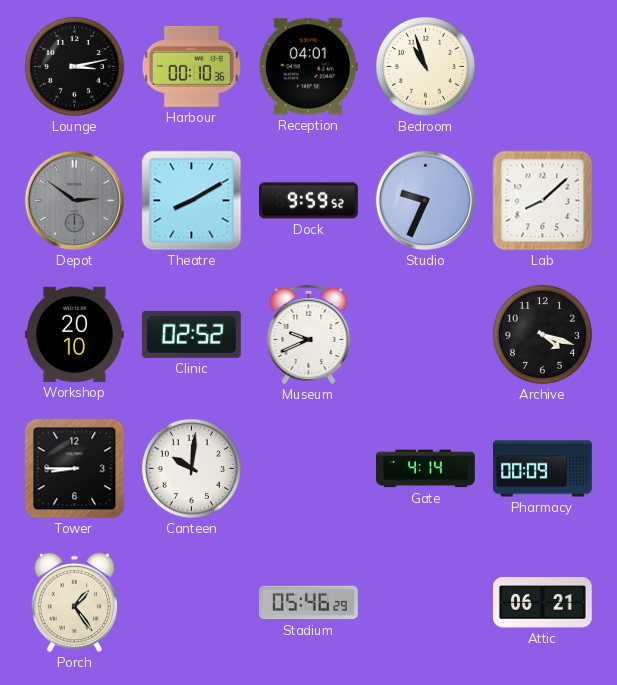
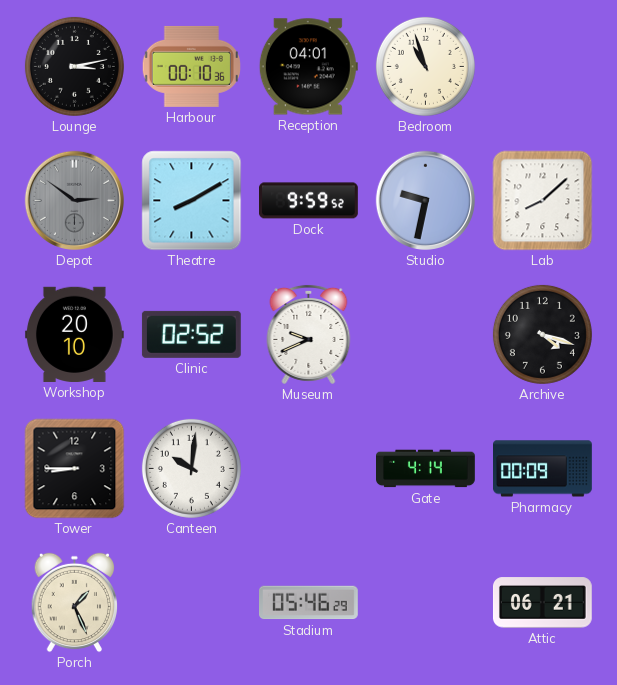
Studio: 9:34 -> 9:32 (425, 200)
Porch: 1:24 -> 1:26 (74, 603)
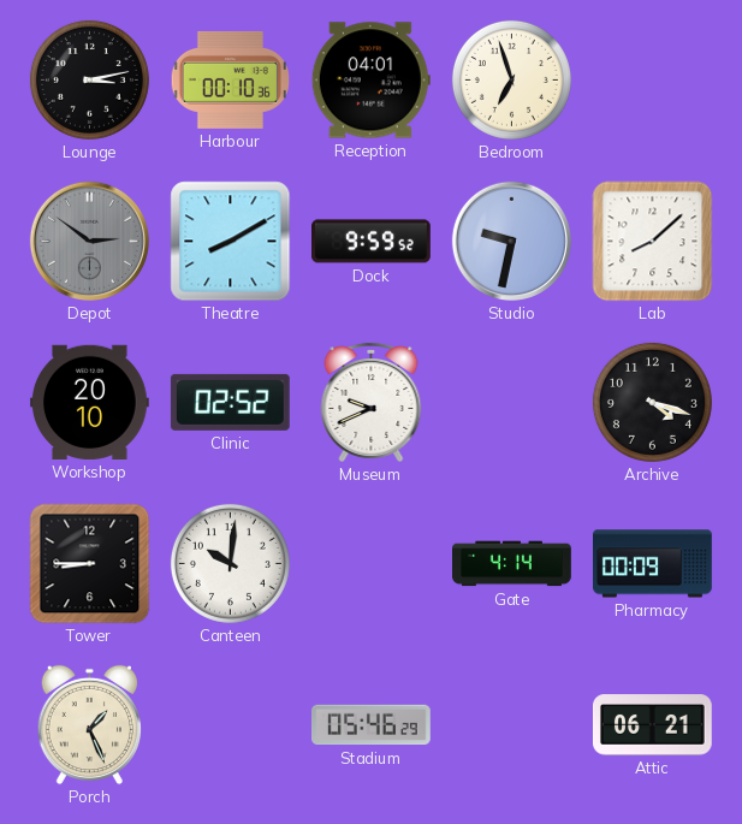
Bedroom: 10:57 -> 6:57 (511, 79)
